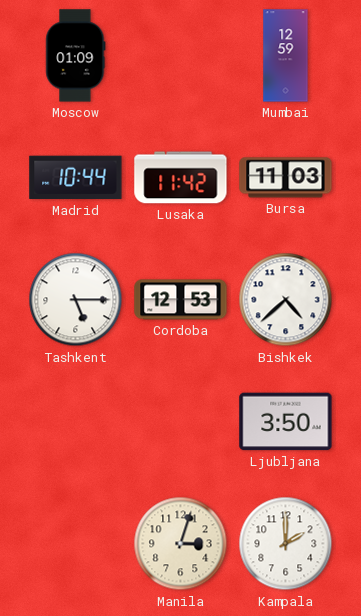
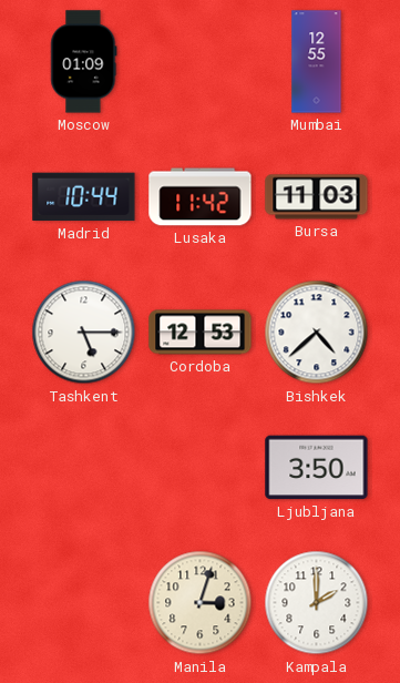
Mumbai: 12:59 -> 12:55 (317, 62)
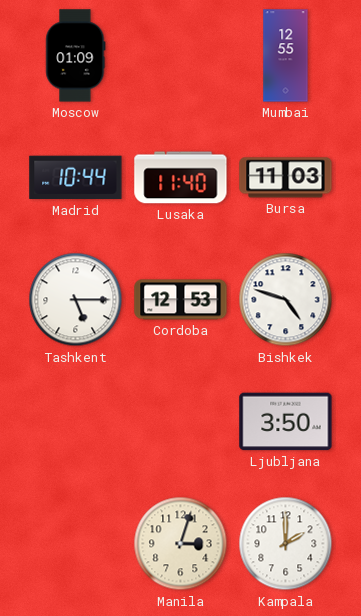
Lusaka: 11:42 -> 11:40 (181, 178)
Bishkek: 4:38 -> 4:48 (286, 300)
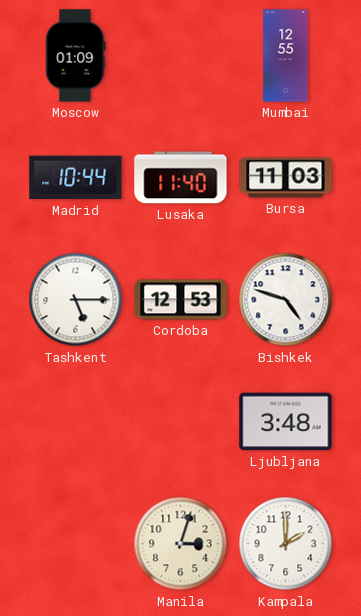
Ljubljana: 3:50 -> 3:48 (286, 422)
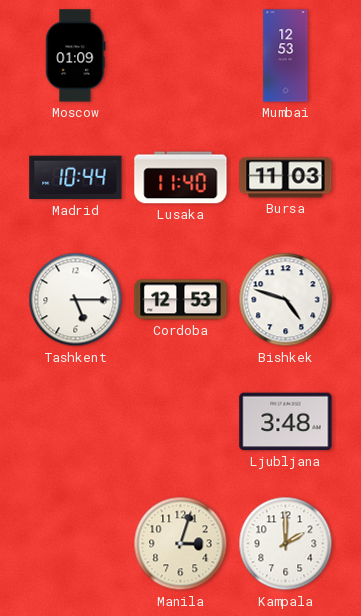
Mumbai: 12:55 -> 12:53 (286, 56)
